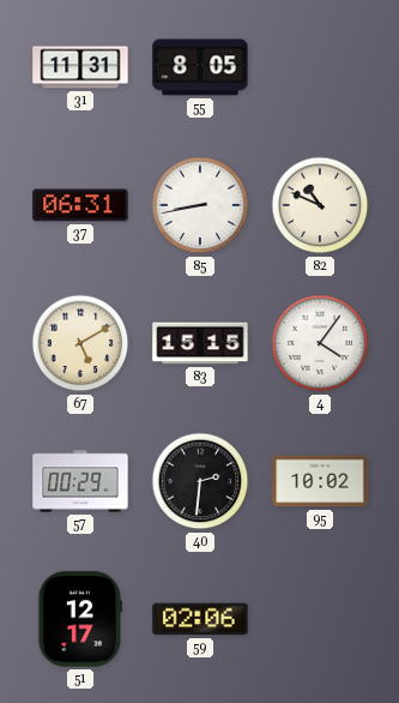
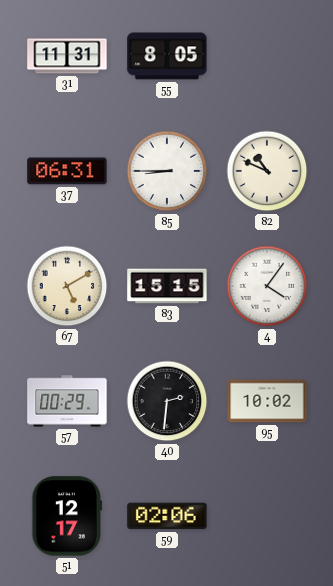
85: 8:43 -> 8:45 (167, 171)
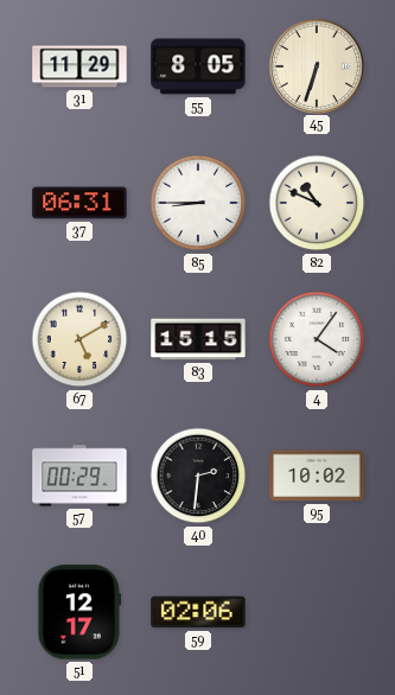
31: 11:31 -> 11:29 (79, 66)
45: none -> 6:33 (316, 65)
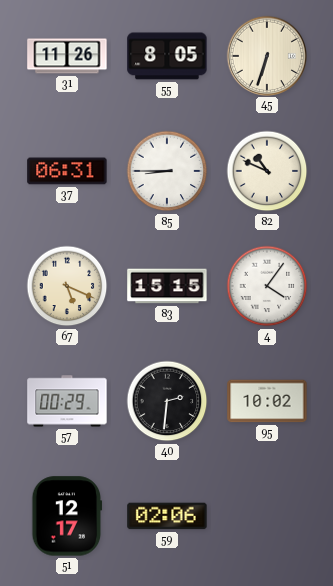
31: 11:29 -> 11:26 (67, 56)
67: 5:10 -> 5:19 (67, 286)
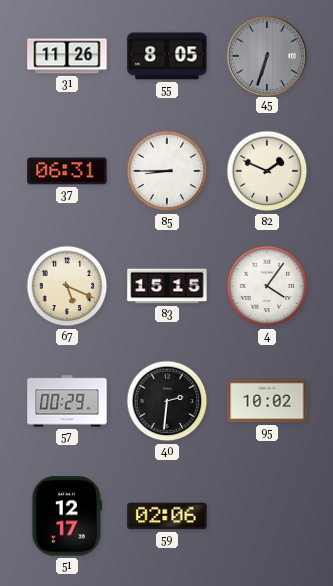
45 dial: cream -> grey (266, 55)
82: 10:49 -> 1:49 (267, 171)
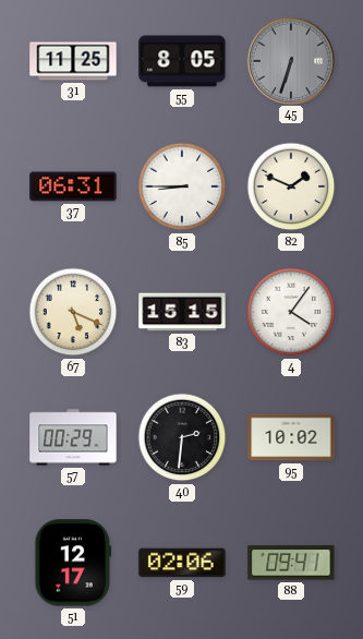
31: 11:26 -> 11:25 (73, 61)
88: none -> 09:41 (291, 563)
